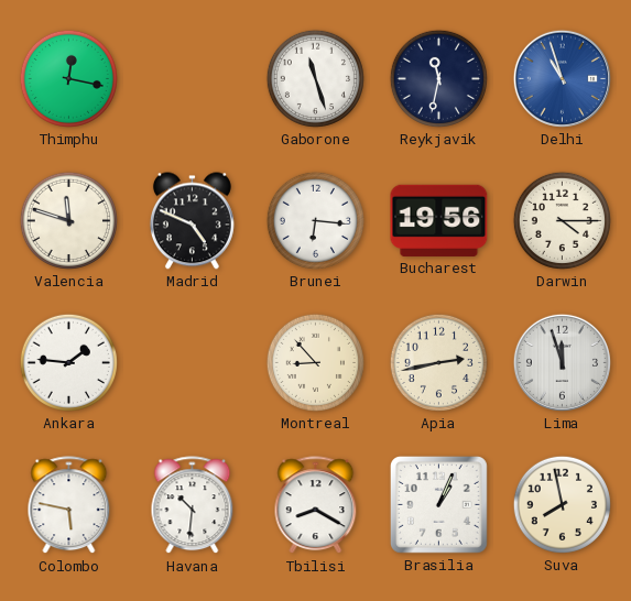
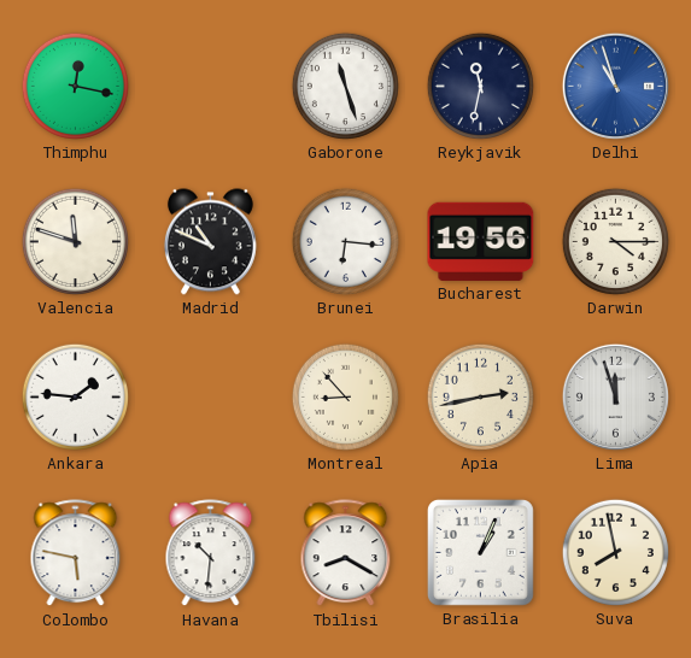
Madrid: 4:49 -> 10:49 (210, 242)
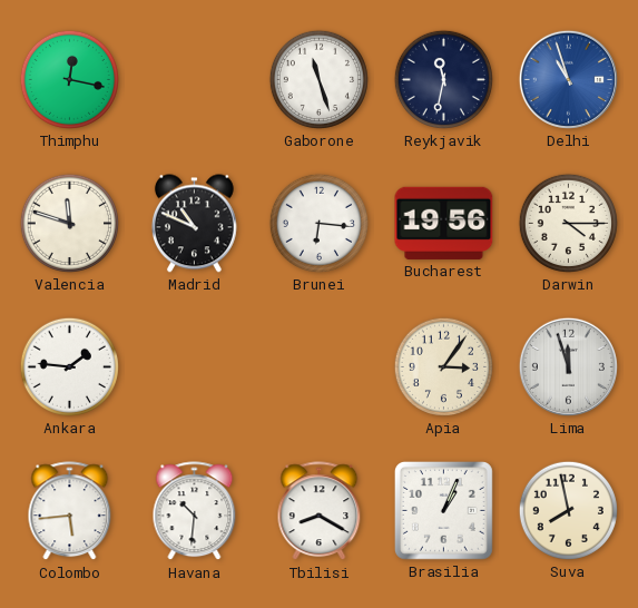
Montreal: 8:53 -> none (345, 396)
Apia: 2:43 -> 3:06 (443, 366)
Colombo: 5:47 -> 5:44 (70, 511)
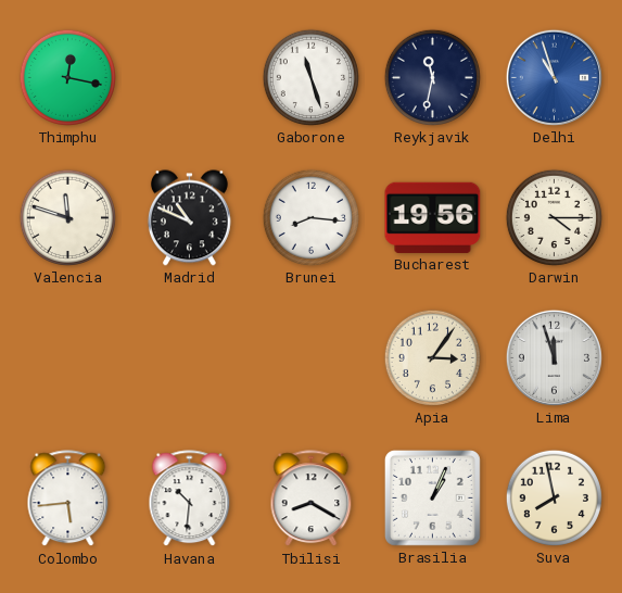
Brunei: 6:16 -> 8:16 (310, 217)
Ankara: 1:46 -> none (69, 366)
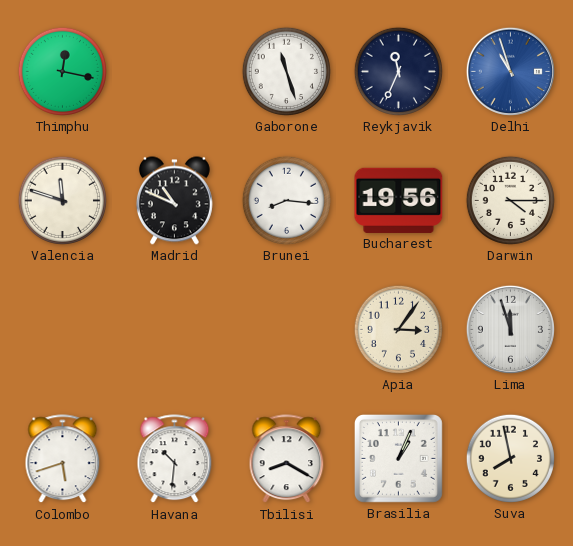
Reykjavik: 11:32 -> 11:34 (398, 71)
Colombo: 5:44 -> 5:42 (63, 459)
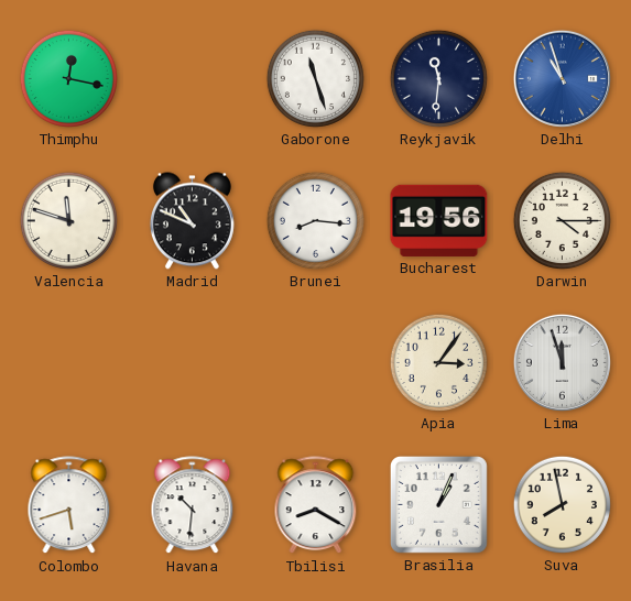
Reykjavik: 11:34 -> 11:31 (438, 78)
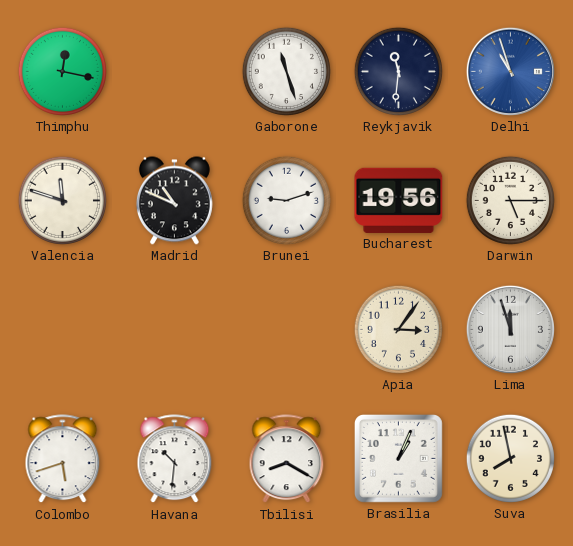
Brunei: 8:16 -> 9:12 (286, 200)
Darwin: 4:15 -> 5:15 (510, 200)
